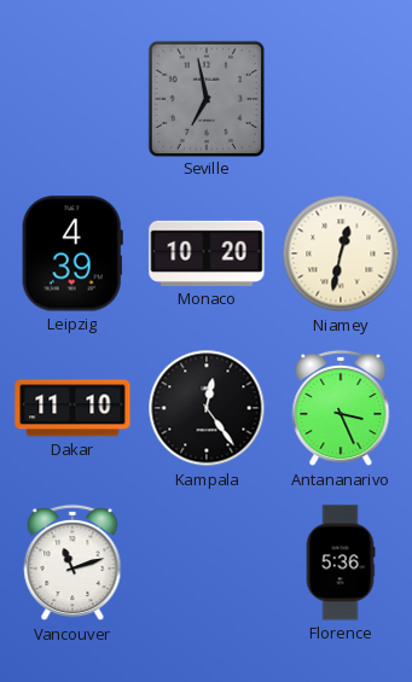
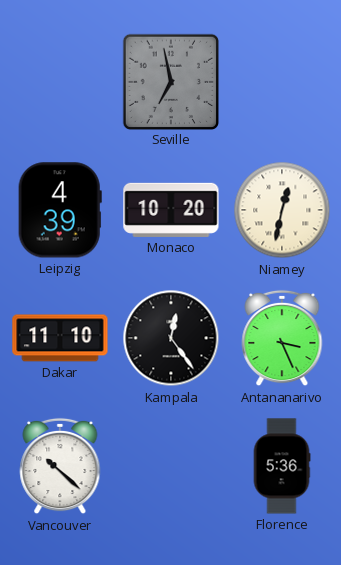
Vancouver: 11:12 -> 10:22 (60, 466)
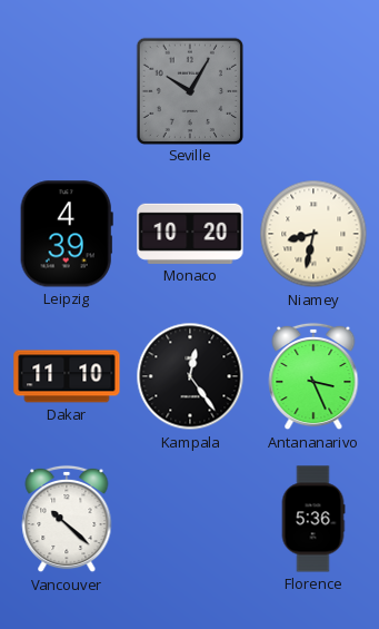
Seville: 6:58 -> 10:05 (189, 90)
Niamey: 12:32 -> 8:32 (313, 234)
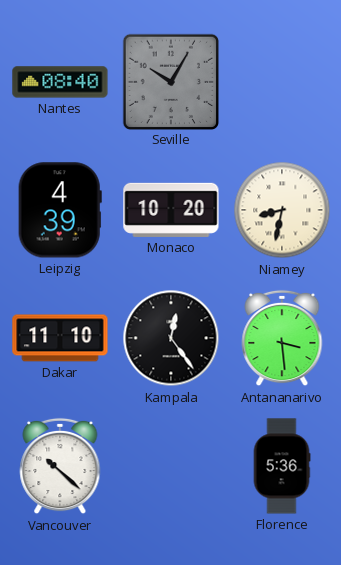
Nantes: none -> 08:40 (60, 82)
Antananarivo: 3:26 -> 3:29 (282, 338)
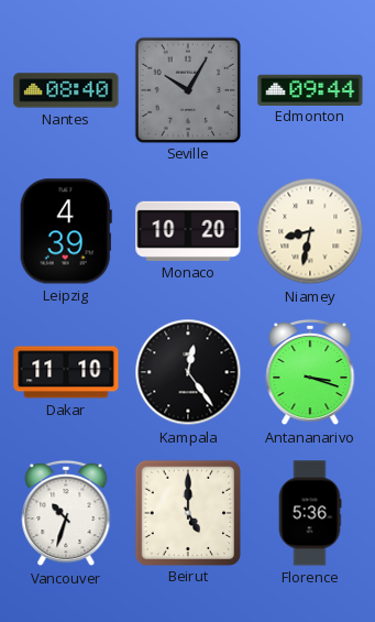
Edmonton: none -> 09:44 (310, 89)
Antananarivo: 3:29 -> 3:18 (310, 372)
Vancouver: 10:22 -> 10:33 (66, 513)
Beirut: none -> 5:00 (187, 512)
